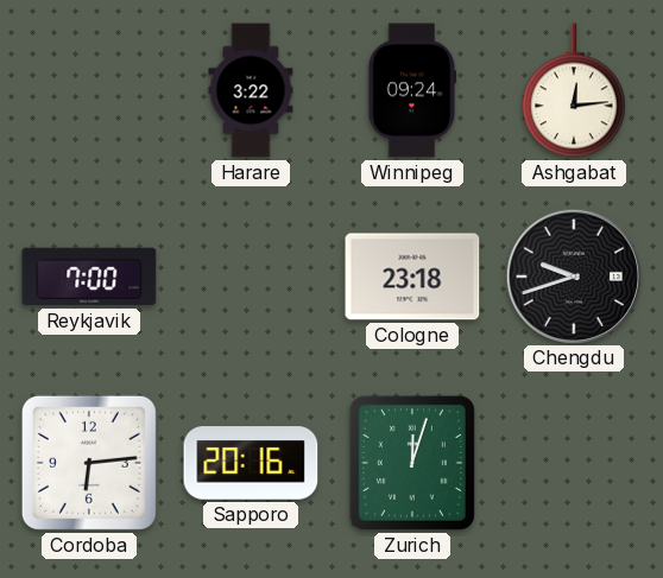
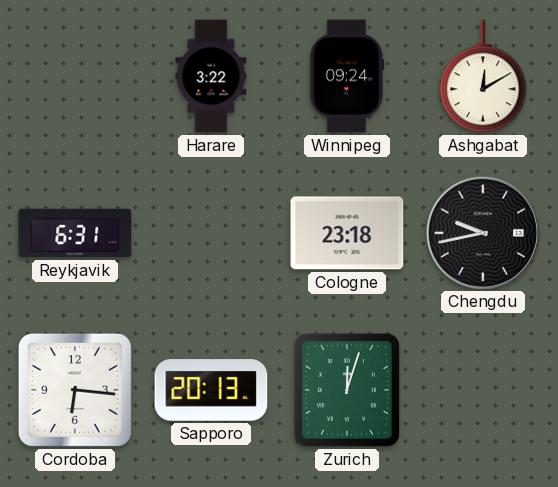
Ashgabat: 12:14 -> 12:10 (484, 76)
Reykjavik: 7:00 -> 6:31 (75, 233)
Chengdu: 9:42 -> 9:43 (482, 232)
Cordoba: 6:14 -> 6:16 (75, 390)
Sapporo: 20:16 -> 20:13 (211, 390)
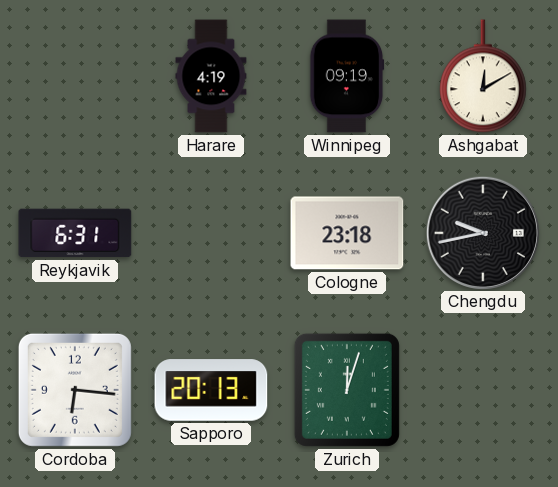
Harare: 3:22 -> 4:19 (211, 76)
Winnipeg: 09:24 -> 09:19 (347, 76)
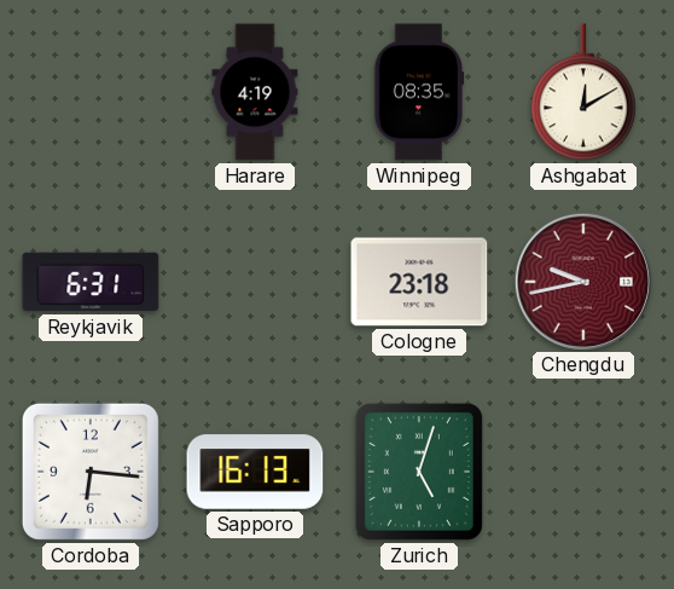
Winnipeg: 09:19 -> 08:35 (419, 92)
Chengdu dial: black -> burgundy (582, 281)
Sapporo: 20:13 -> 16:13 (255, 472)
Zurich: 12:03 -> 5:03 (419, 472)
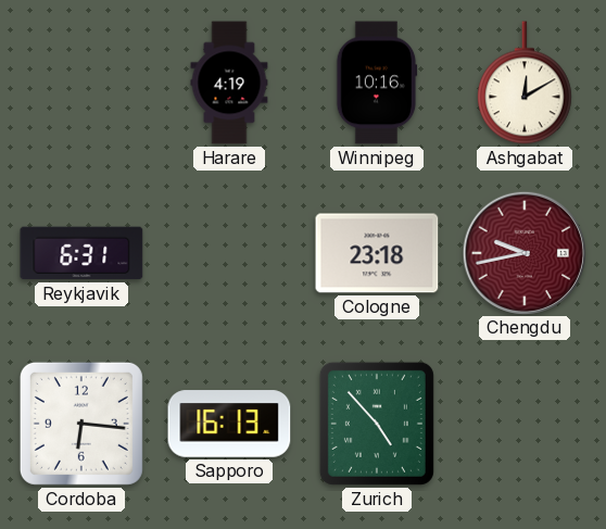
Winnipeg: 08:35 -> 10:16 (377, 83)
Zurich: 5:03 -> 4:53 (377, 424)
